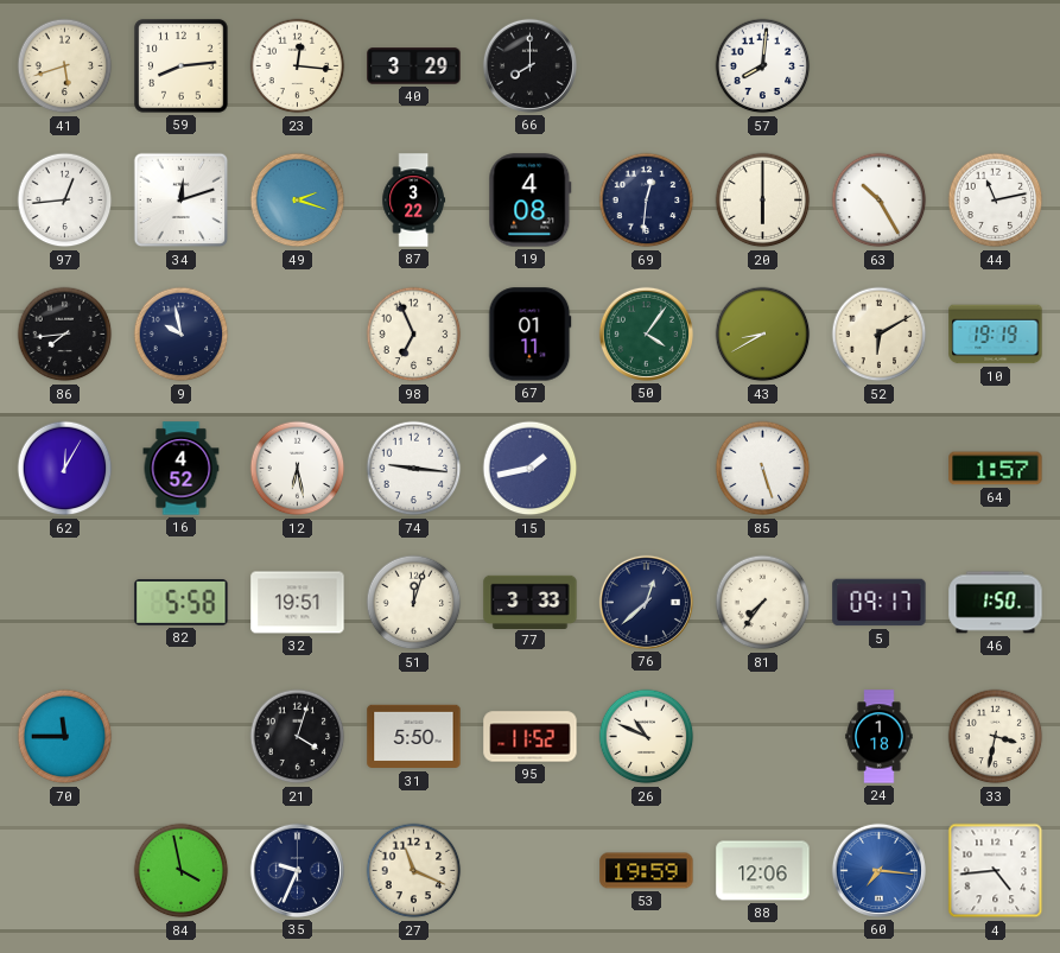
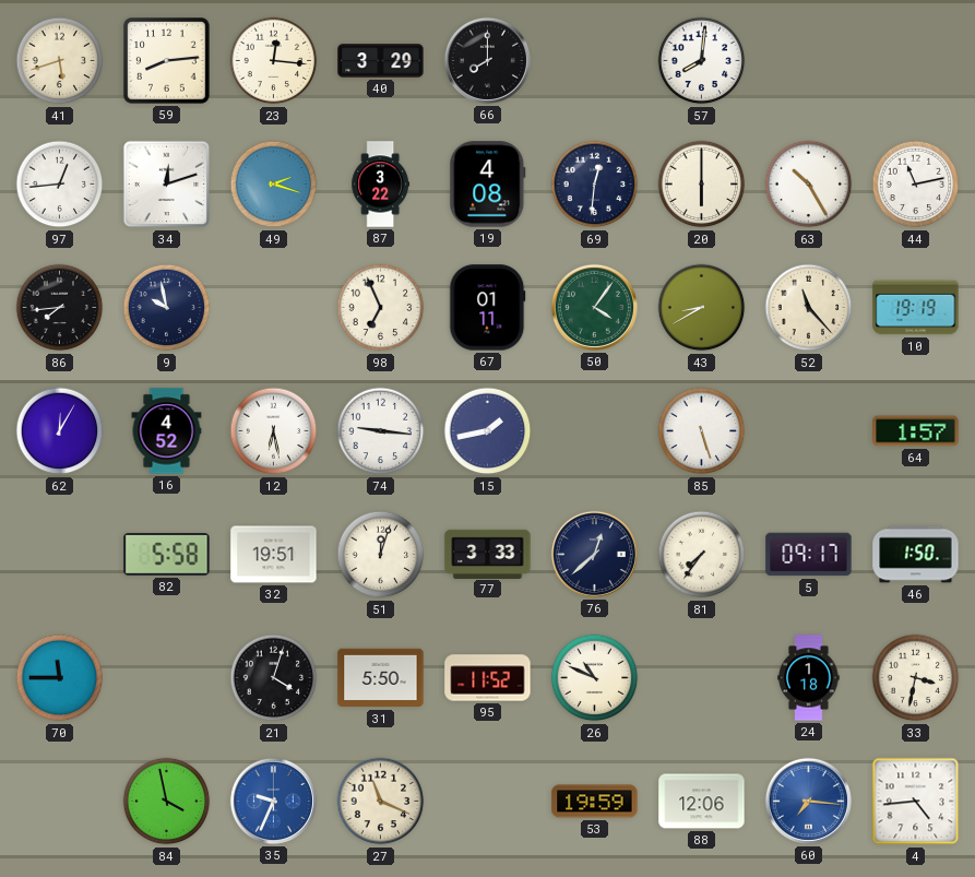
52: 6:10 -> 11:23 (809, 308)
35 dial: navy -> blue (273, 801)
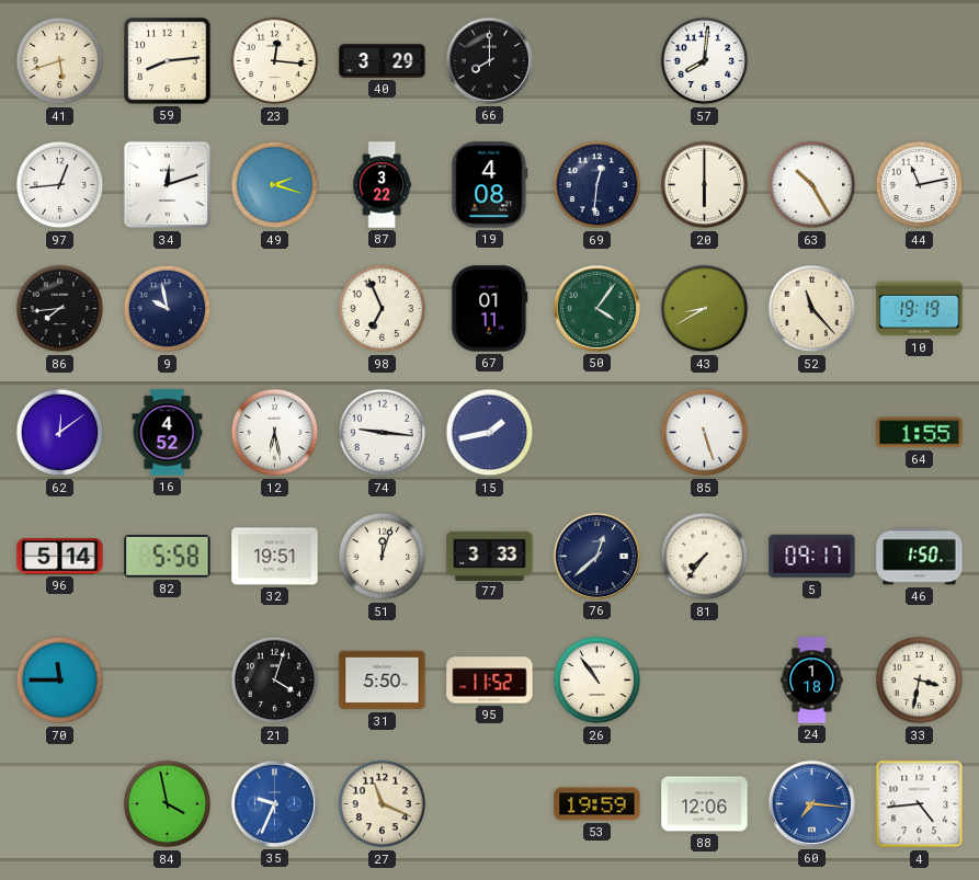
62: 12:05 -> 12:09 (60, 433)
64: 1:57 -> 1:55 (920, 433)
96: none -> 5:14 (60, 557)
26: 10:49 -> 10:54 (597, 681)
